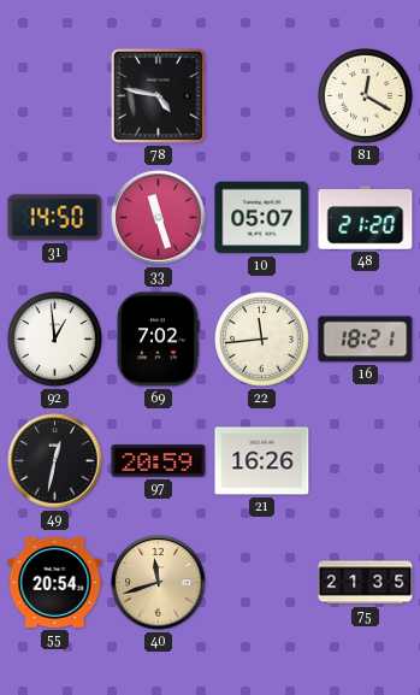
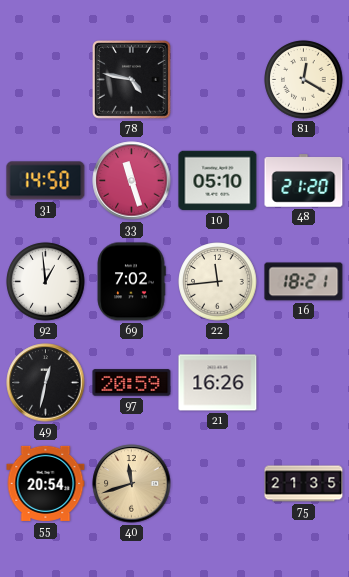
10: 05:07 -> 05:10 (218, 181)
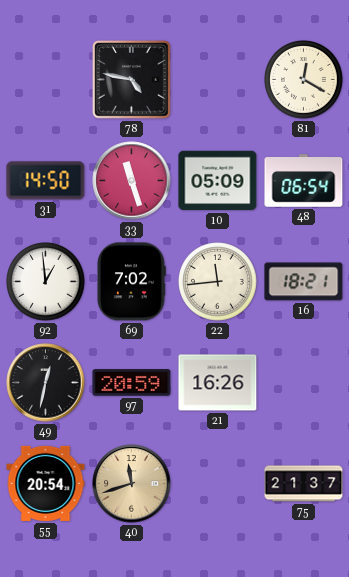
10: 05:10 -> 05:09 (218, 181)
48: 21:20 -> 06:54 (304, 181)
75: 21:35 -> 21:37 (304, 484)
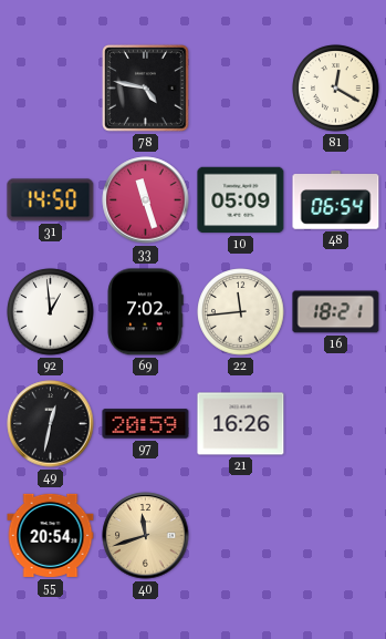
75: 21:37 -> none (304, 484)
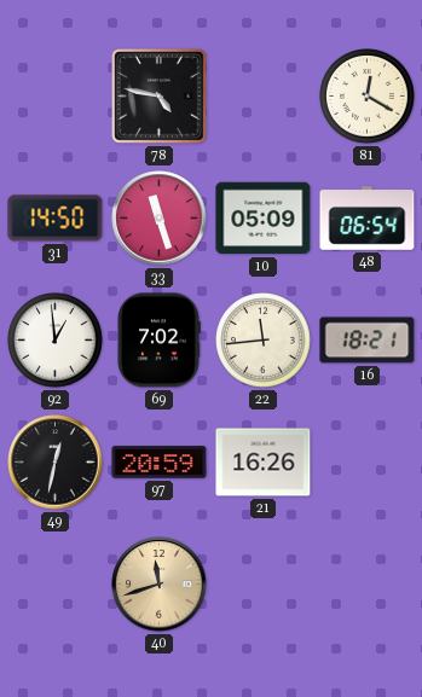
55: 20:54 -> none (51, 535)
